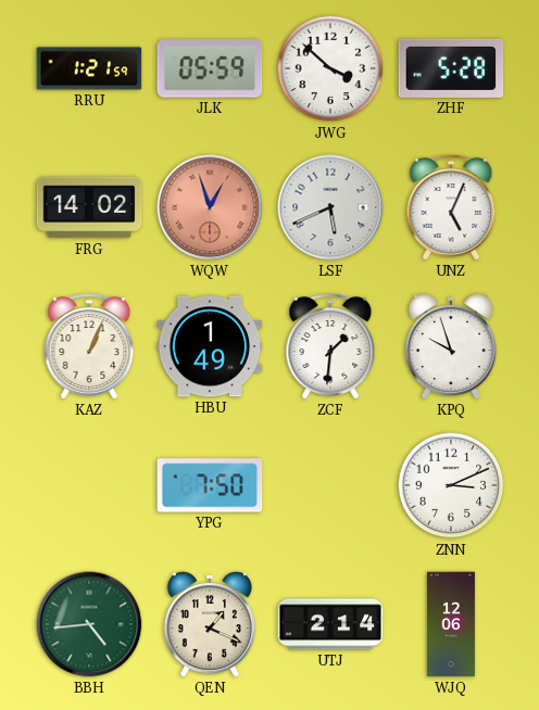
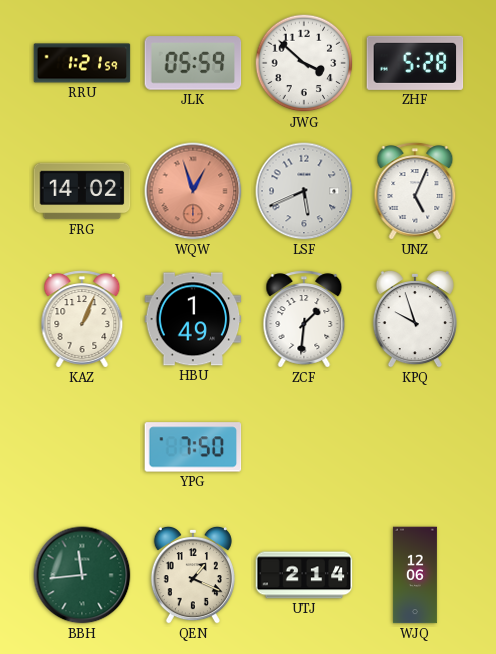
ZNN: 3:11 -> none (451, 485)
BBH: 4:44 -> 11:44 (82, 575)
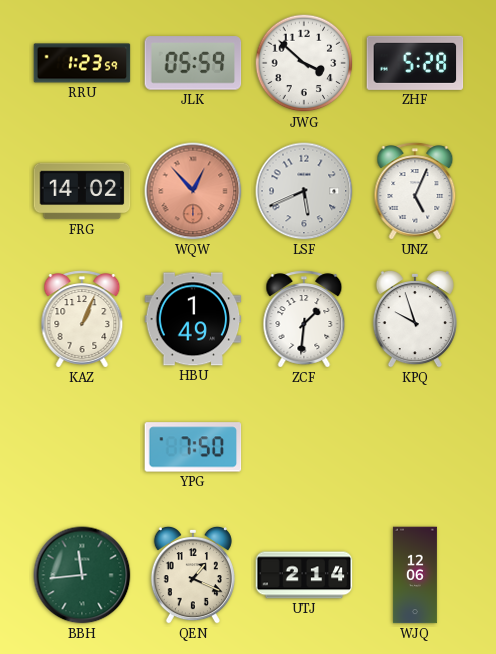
RRU: 1:21 -> 1:23 (82, 63)
WQW: 12:57 -> 12:53 (193, 191)
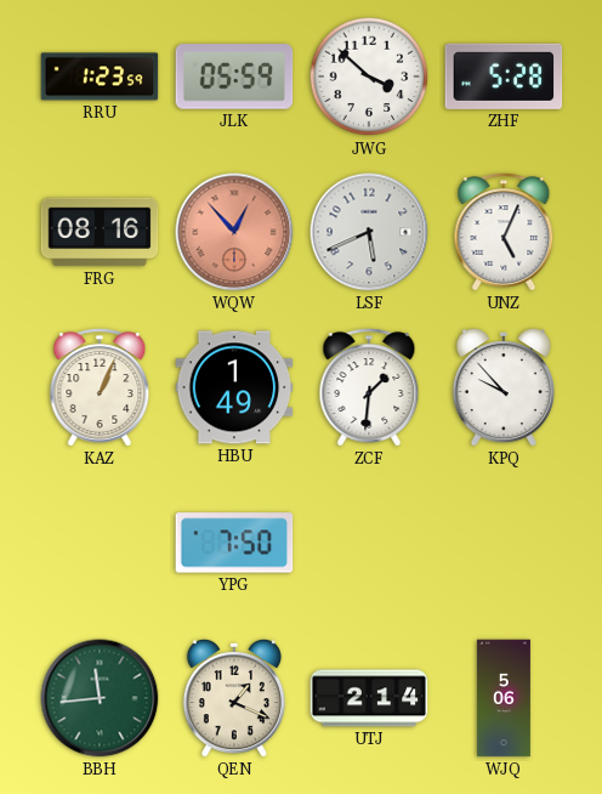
FRG: 14:02 -> 08:16 (100, 232)
KPQ: 9:57 -> 9:53 (504, 387)
WJQ: 12:06 -> 5:06 (504, 698)
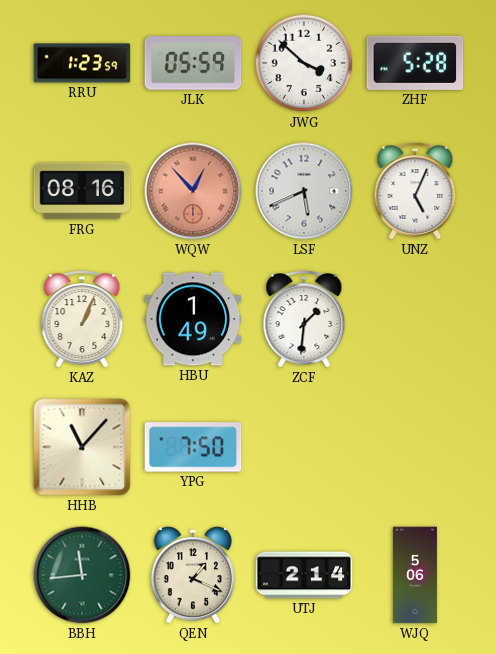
KPQ: 9:53 -> none (504, 387)
HHB: none -> 11:07 (82, 447)
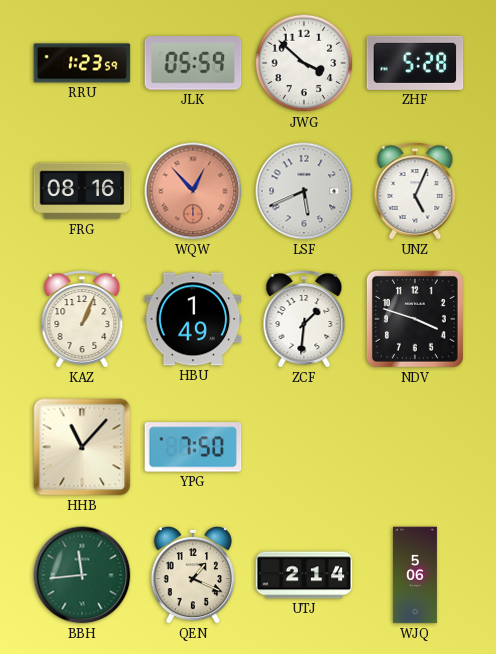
NDV: none -> 3:48 (415, 319)
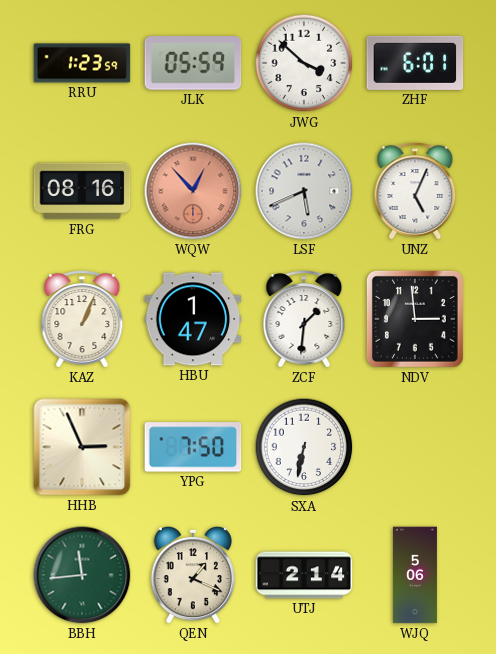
ZHF: 5:28 -> 6:01 (415, 63)
HBU: 1:49 -> 1:47 (193, 319)
NDV: 3:48 -> 2:59 (415, 319)
HHB: 11:07 -> 2:56 (82, 447)
SXA: none -> 6:32 (304, 447)
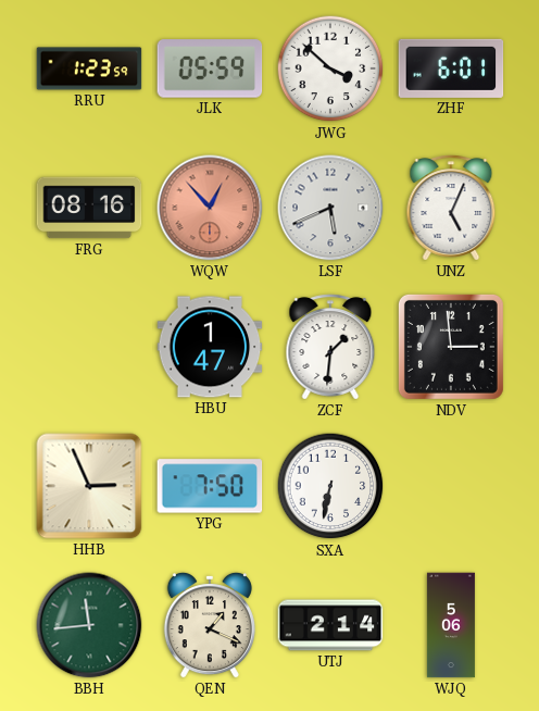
KAZ: 1:04 -> none (82, 319)
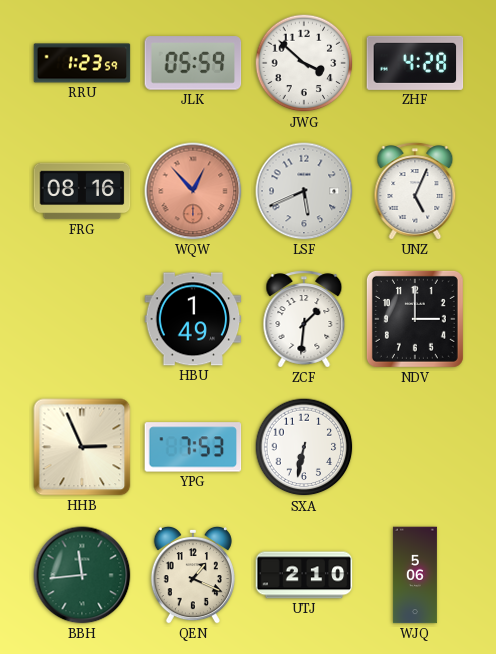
ZHF: 6:01 -> 4:28 (415, 63)
HBU: 1:47 -> 1:49 (193, 319)
NDV: 2:59 -> 3:00 (415, 319)
YPG: 7:50 -> 7:53 (193, 447)
UTJ: 2:14 -> 2:10 (304, 575)
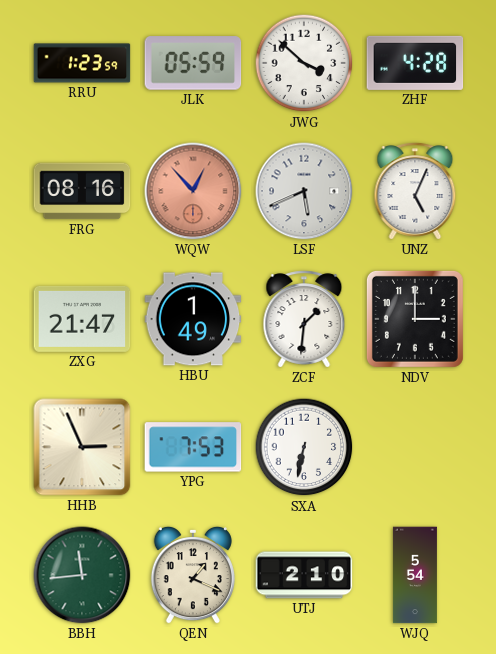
ZXG: none -> 21:47 (82, 319)
WJQ: 5:06 -> 5:54 (415, 575)
